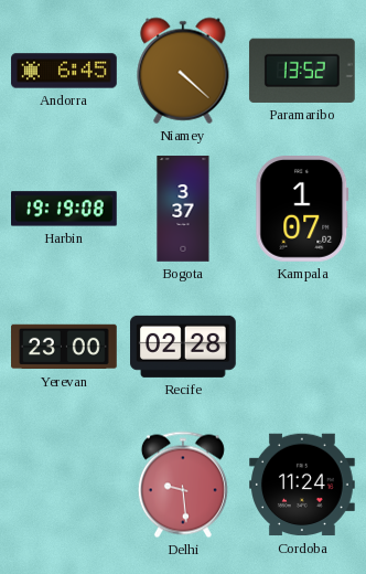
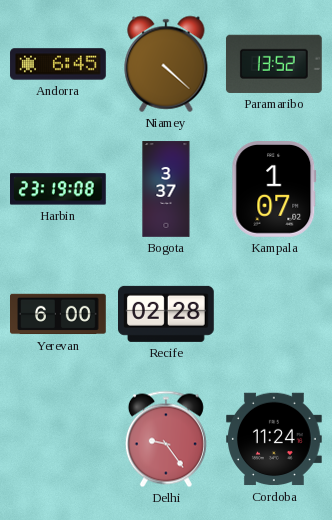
Harbin: 19:19 -> 23:19 (59, 189)
Yerevan: 23:00 -> 6:00 (59, 314)
Delhi: 9:29 -> 9:24 (166, 439)
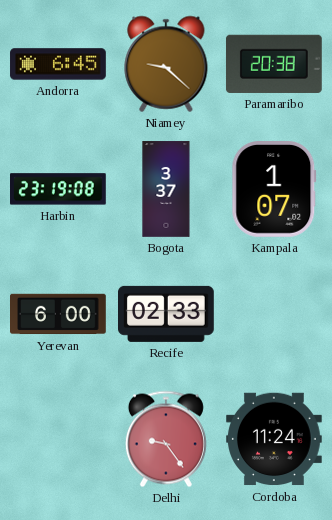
Niamey: 4:22 -> 9:22 (166, 64)
Paramaribo: 13:52 -> 20:38 (274, 64)
Recife: 02:28 -> 02:33 (167, 314)
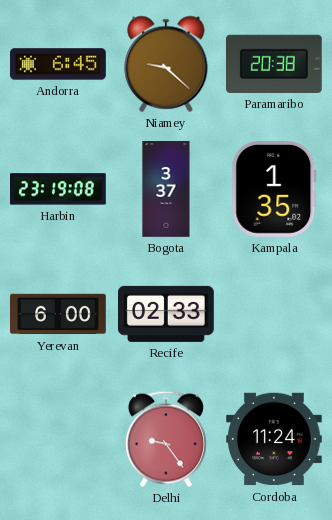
Kampala: 1:07 -> 1:35 (274, 190)
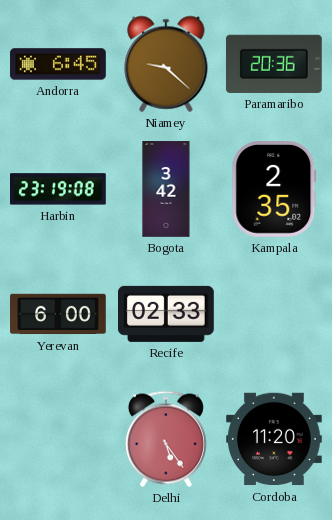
Paramaribo: 20:38 -> 20:36 (274, 64)
Bogota: 3:37 -> 3:42 (166, 189)
Kampala: 1:35 -> 2:35 (274, 190)
Delhi: 9:24 -> 5:24 (166, 439)
Cordoba: 11:24 -> 11:20 (275, 439)
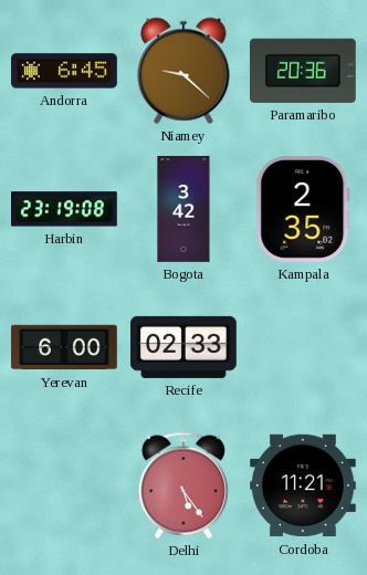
Cordoba: 11:20 -> 11:21 (304, 485)
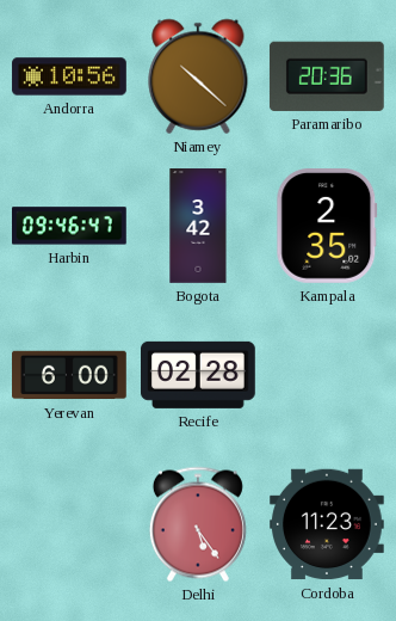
Andorra: 6:45 -> 10:56 (69, 76)
Niamey: 9:22 -> 10:22 (198, 76)
Harbin: 23:19 -> 09:46 (70, 226)
Recife: 02:33 -> 02:28 (199, 375)
Cordoba: 11:21 -> 11:23 (328, 524)
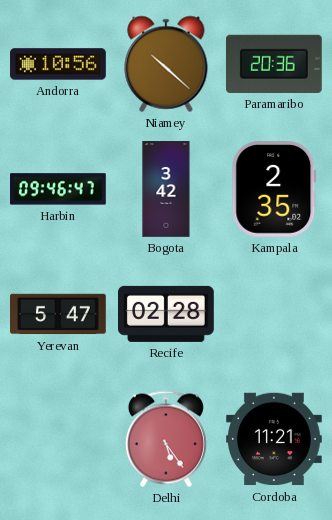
Yerevan: 6:00 -> 5:47 (59, 314)
Cordoba: 11:23 -> 11:21 (275, 439)
